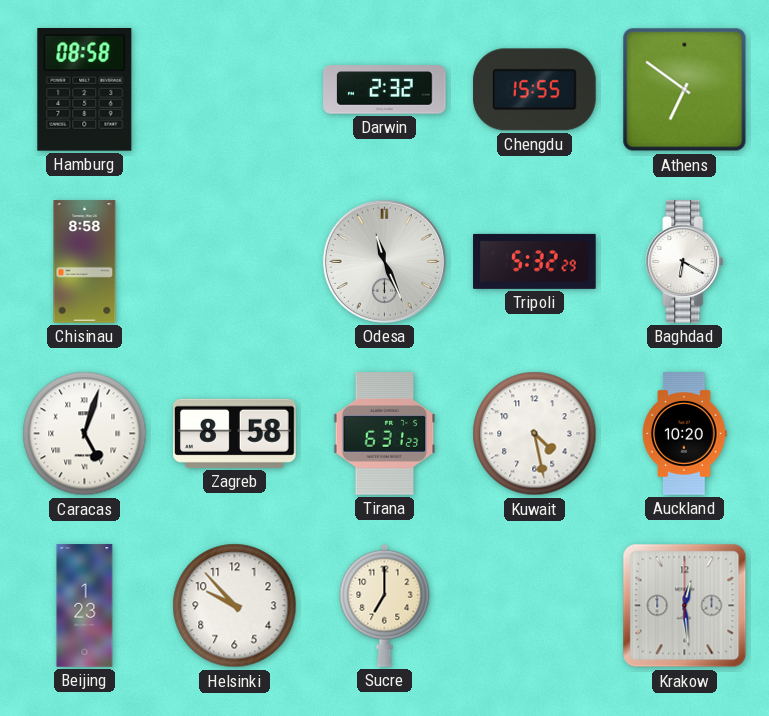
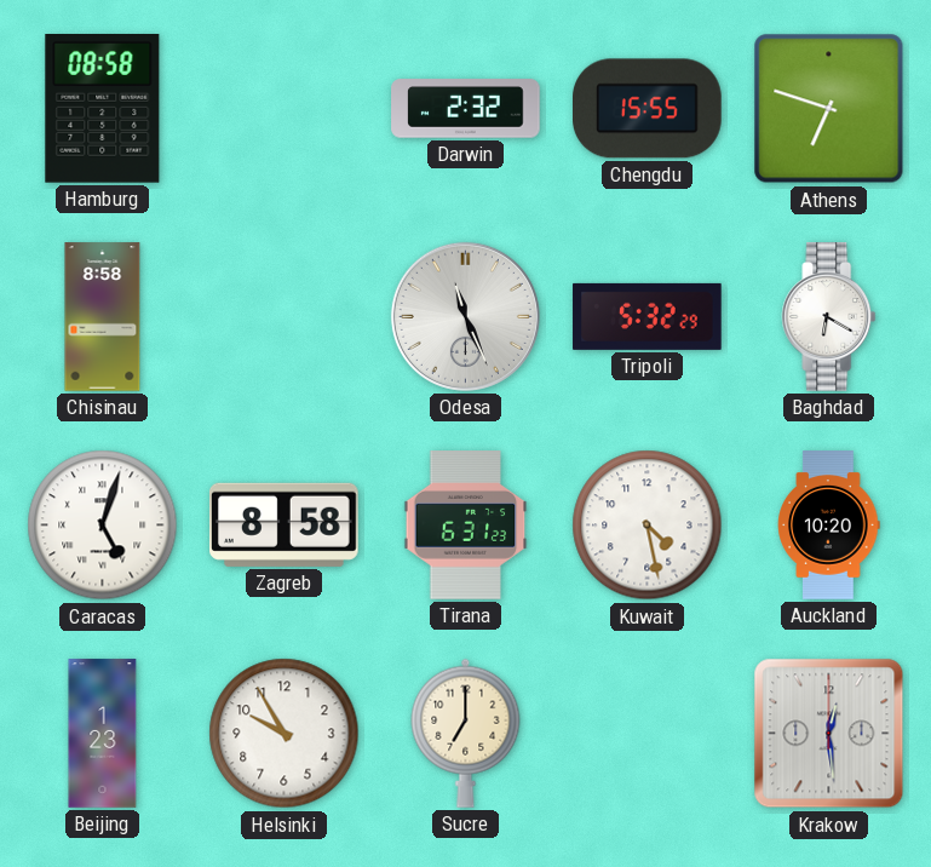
Athens: 6:51 -> 6:48 (829, 109)
Helsinki: 9:53 -> 9:55 (285, 734)
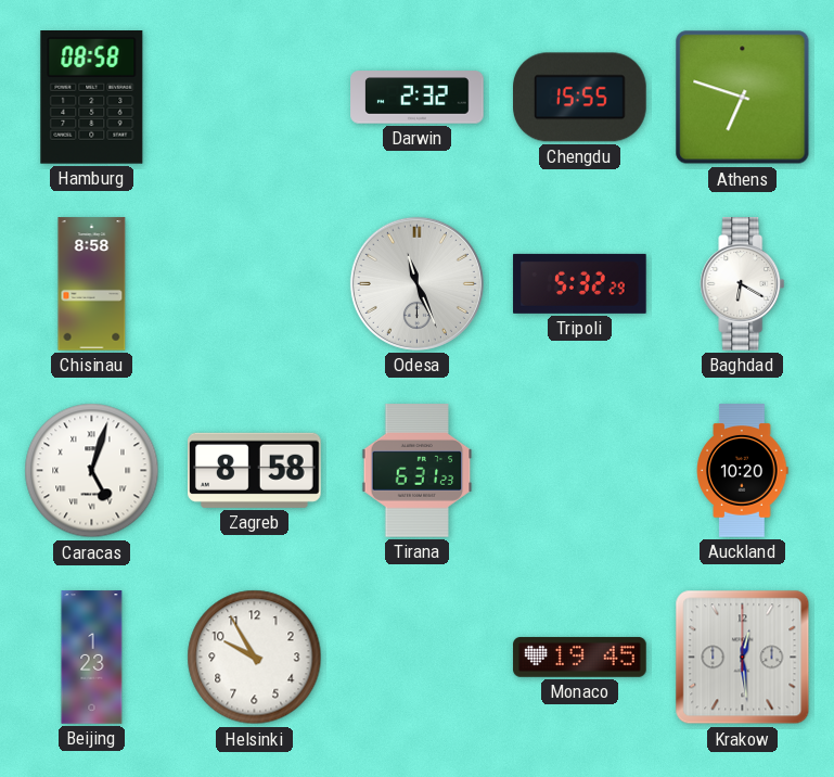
Kuwait: 4:28 -> none (648, 526)
Sucre: 7:00 -> none (466, 733)
Monaco: none -> 19:45 (580, 658)
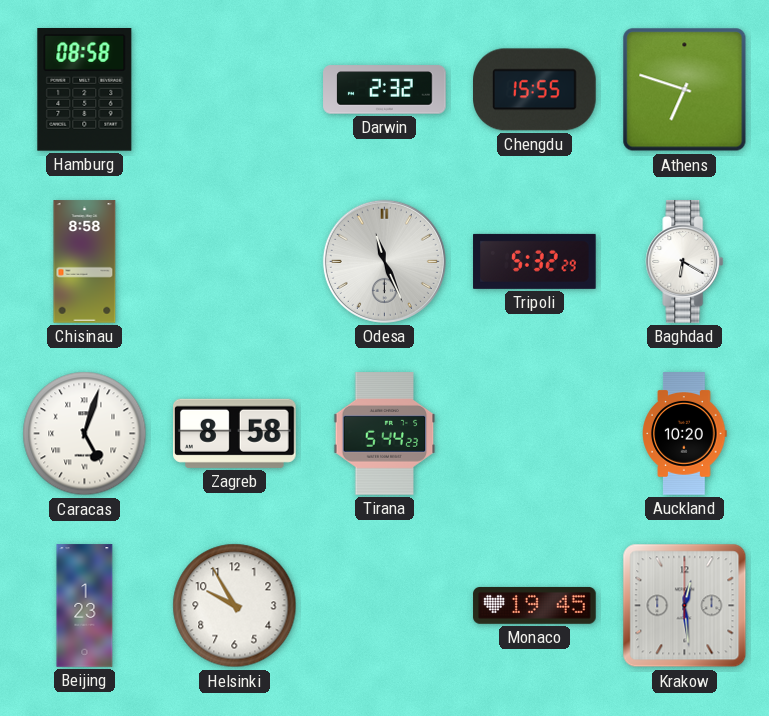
Tirana: 6:31 -> 5:44 (385, 434)
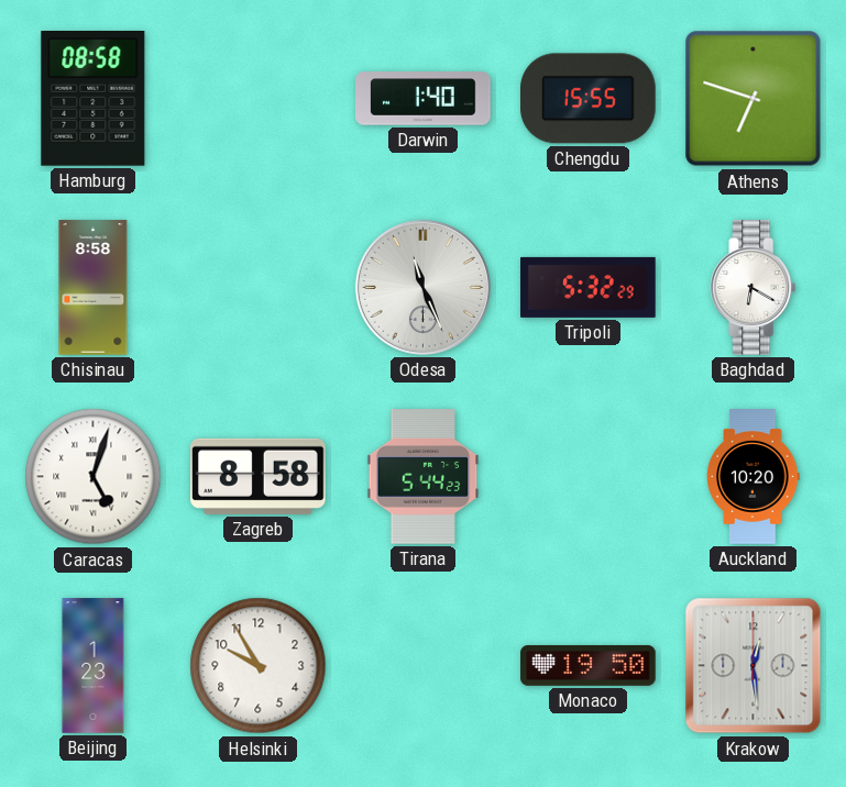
Darwin: 2:32 -> 1:40 (424, 99)
Monaco: 19:45 -> 19:50 (589, 666)
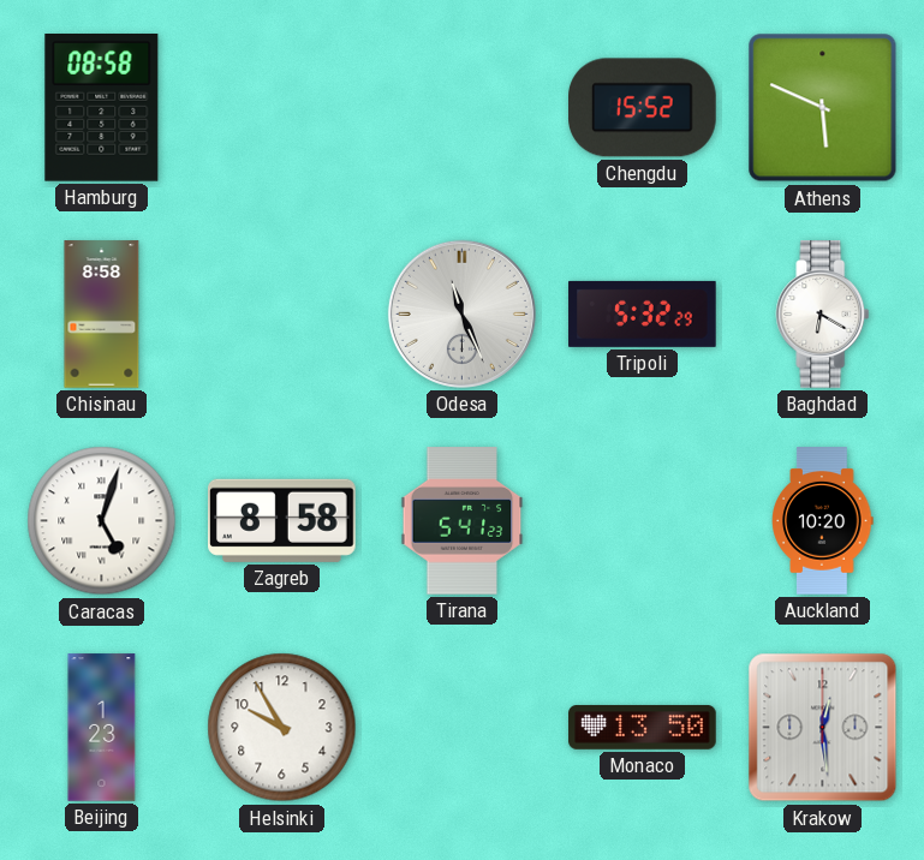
Darwin: 1:40 -> none (424, 99)
Chengdu: 15:55 -> 15:52 (643, 108)
Athens: 6:48 -> 5:49 (823, 108)
Tirana: 5:44 -> 5:41 (463, 521)
Monaco: 19:50 -> 13:50 (643, 728)
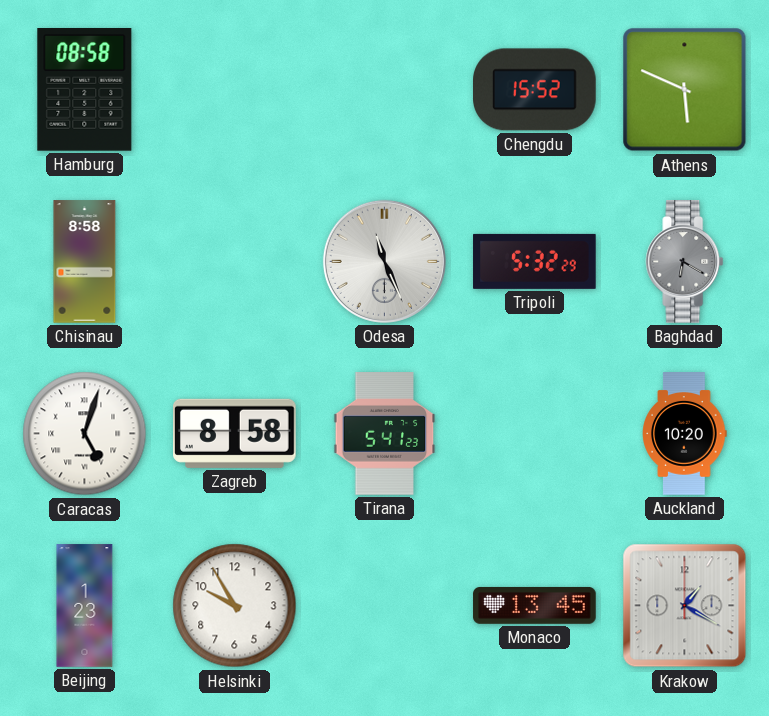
Baghdad dial: white -> grey (685, 262)
Monaco: 13:50 -> 13:45 (535, 606)
Krakow: 12:29 -> 1:20 (685, 606)
